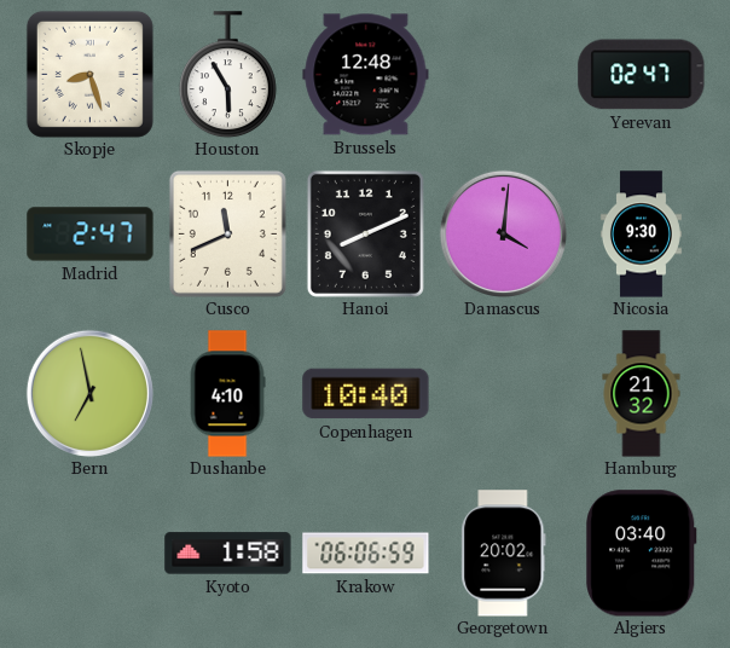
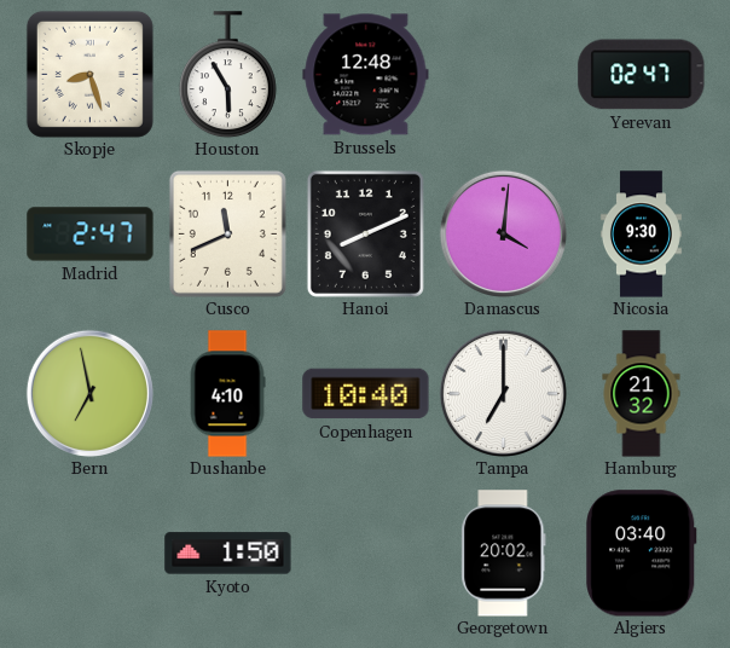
Tampa: none -> 7:00 (503, 393)
Kyoto: 1:58 -> 1:50 (228, 554)
Krakow: 06:06 -> none (366, 554)
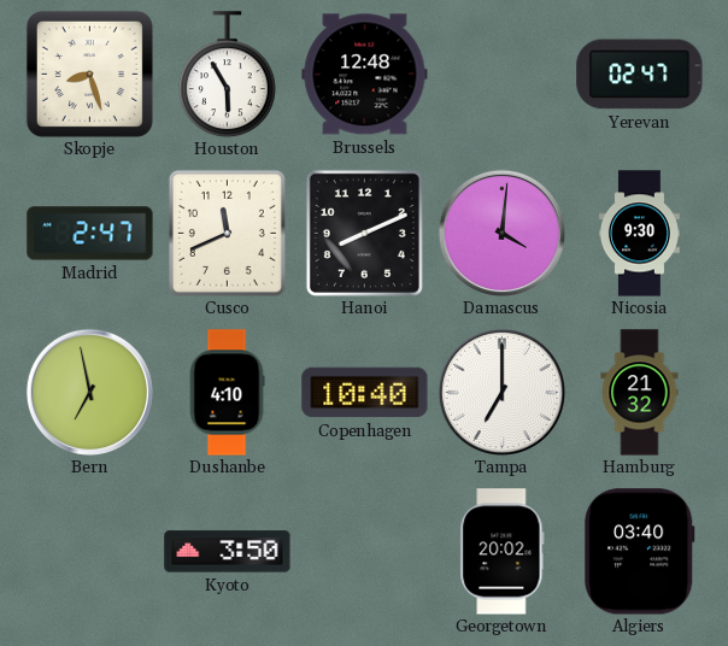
Kyoto: 1:50 -> 3:50 (228, 552)
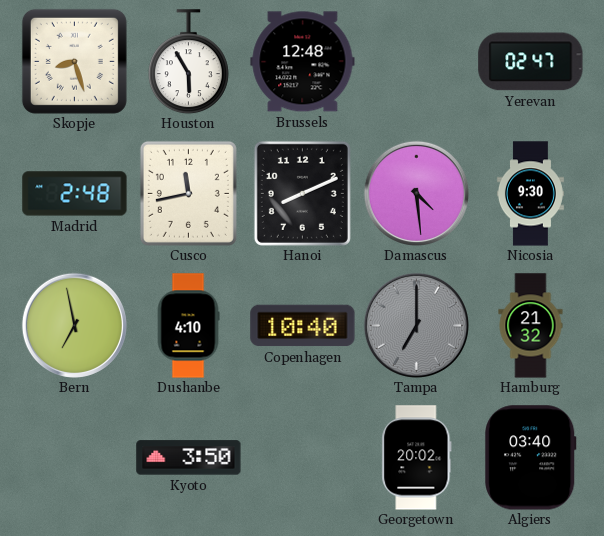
Madrid: 2:47 -> 2:48 (75, 194)
Cusco: 11:41 -> 11:43 (188, 193)
Damascus: 4:01 -> 4:29 (416, 193)
Tampa dial: white -> grey (416, 325)
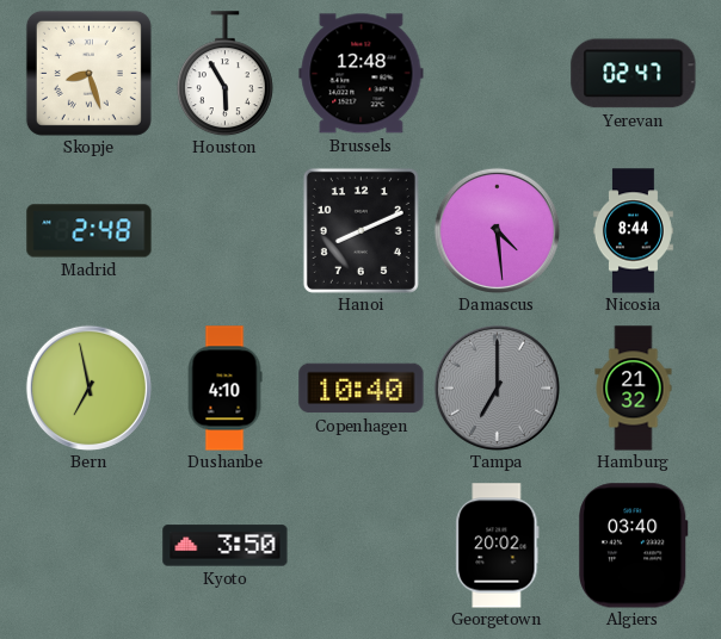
Cusco: 11:43 -> none (188, 193)
Nicosia: 9:30 -> 8:44 (633, 231)
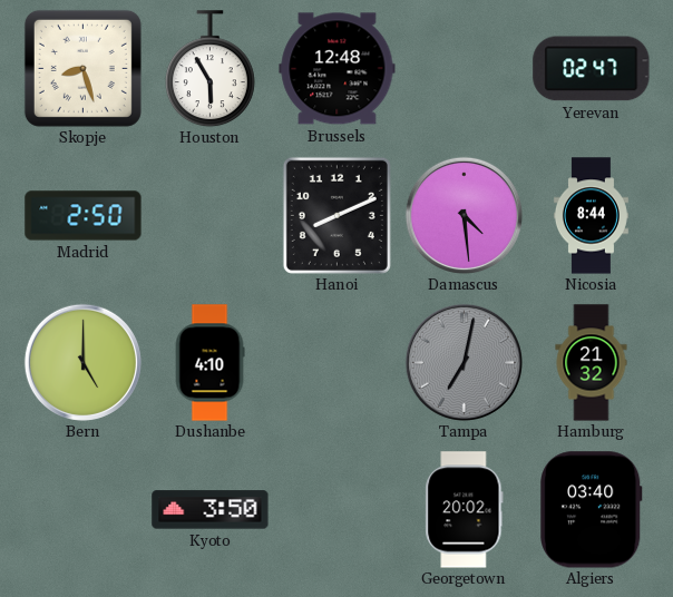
Madrid: 2:48 -> 2:50 (84, 216)
Bern: 6:58 -> 5:00 (82, 362)
Copenhagen: 10:40 -> none (362, 389)
Tampa: 7:00 -> 7:02 (464, 362)
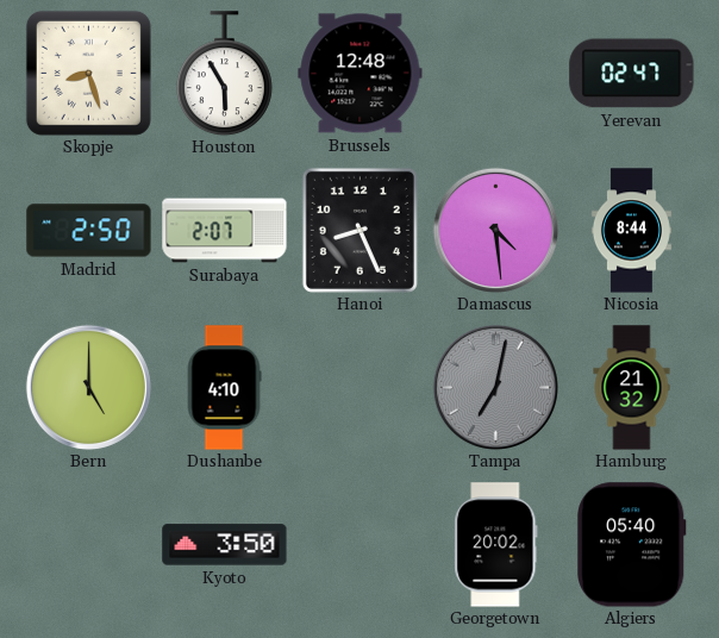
Surabaya: none -> 2:07 (225, 231)
Hanoi: 8:11 -> 8:26 (359, 230)
Algiers: 03:40 -> 05:40 (632, 545)
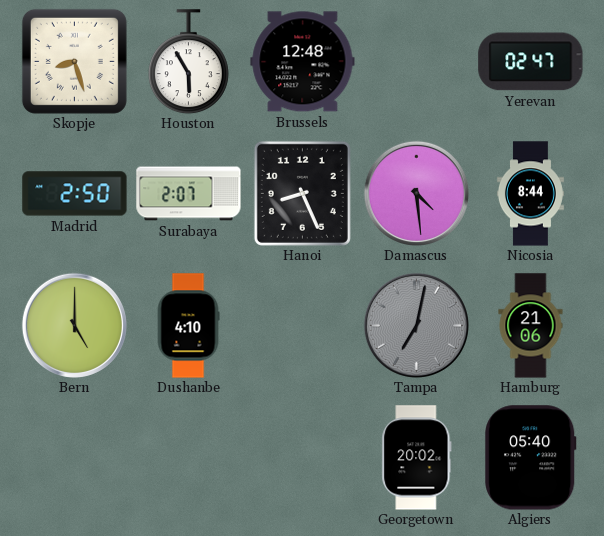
Hamburg: 21:32 -> 21:06 (531, 326)
Kyoto: 3:50 -> none (225, 545)
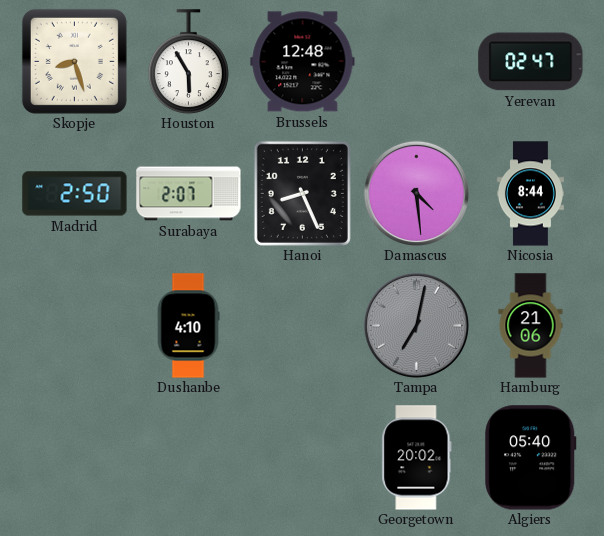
Bern: 5:00 -> none (74, 325)
